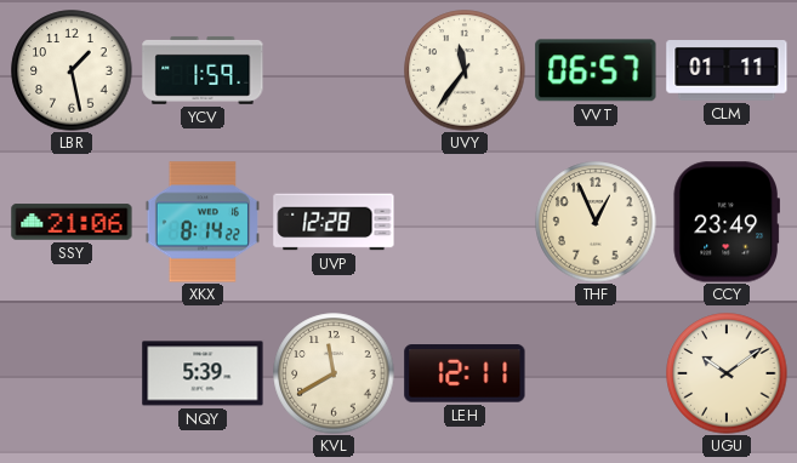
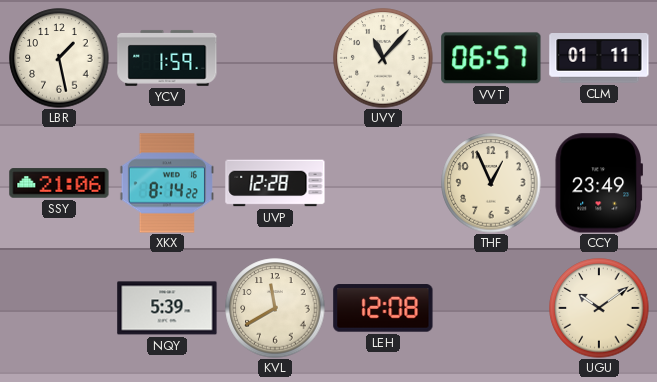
UVY: 11:36 -> 11:07 (383, 58)
LEH: 12:11 -> 12:08 (383, 308)
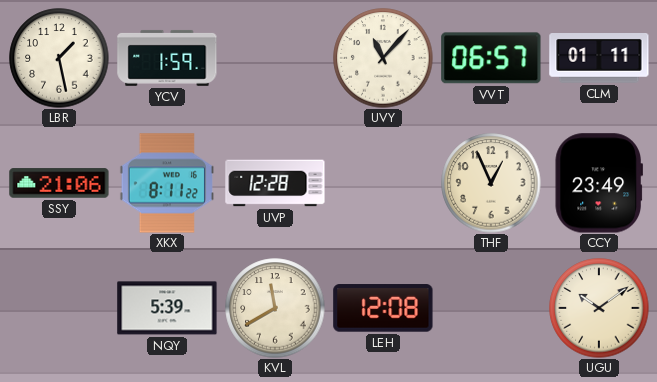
XKX: 8:14 -> 8:11 (167, 183)
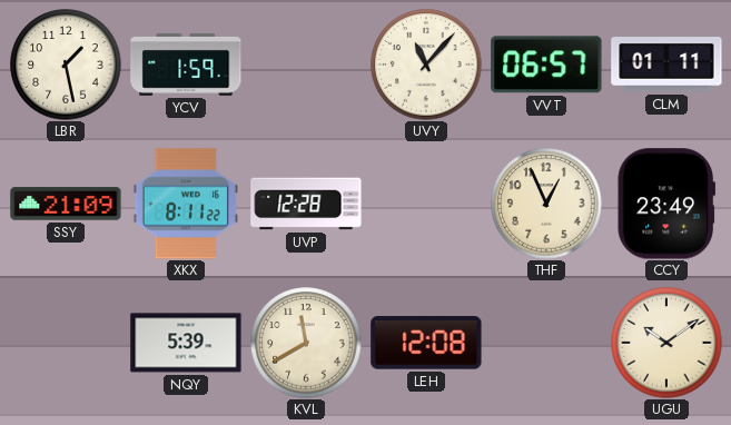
SSY: 21:06 -> 21:09 (66, 204)
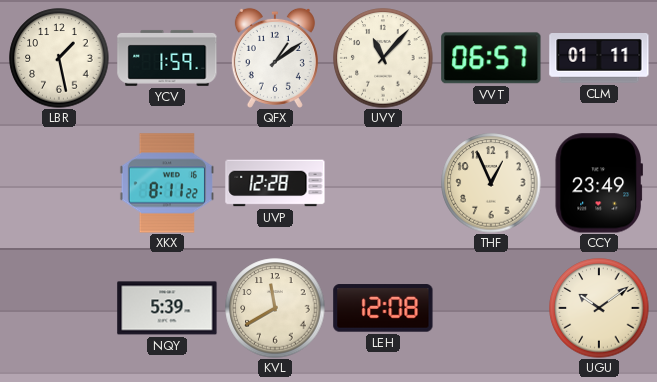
QFX: none -> 1:09 (275, 58)
SSY: 21:09 -> none (66, 204)
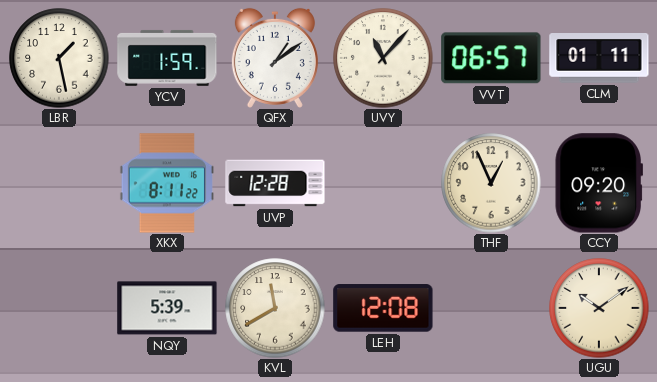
CCY: 23:49 -> 09:20 (599, 183)
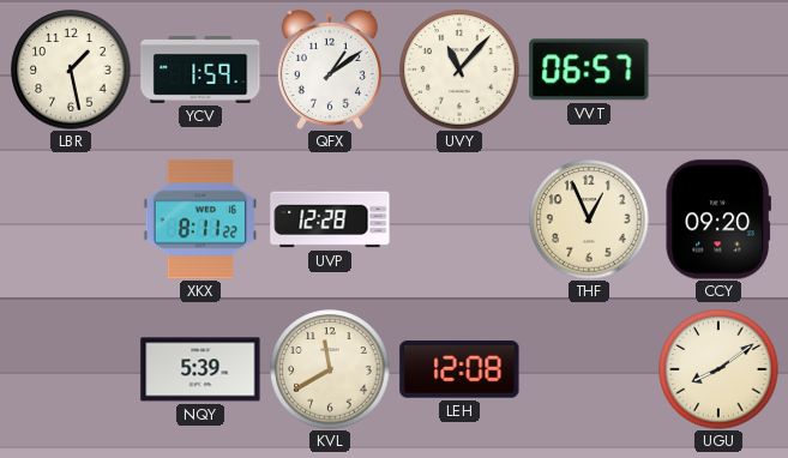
CLM: 01:11 -> none (599, 59)
UGU: 10:09 -> 8:09 (718, 369)
